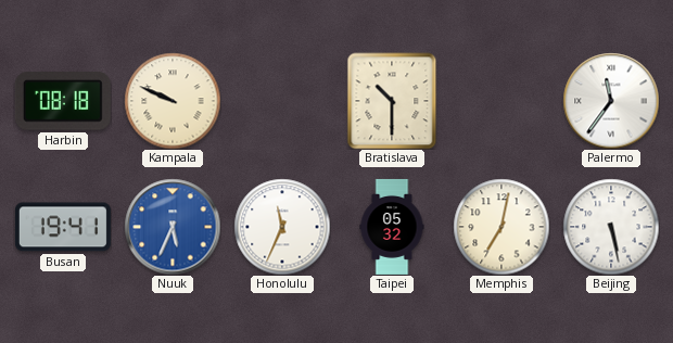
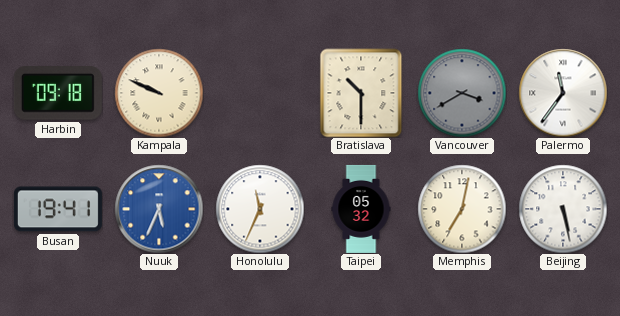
Harbin: 08:18 -> 09:18 (58, 93)
Vancouver: none -> 3:40 (462, 93)
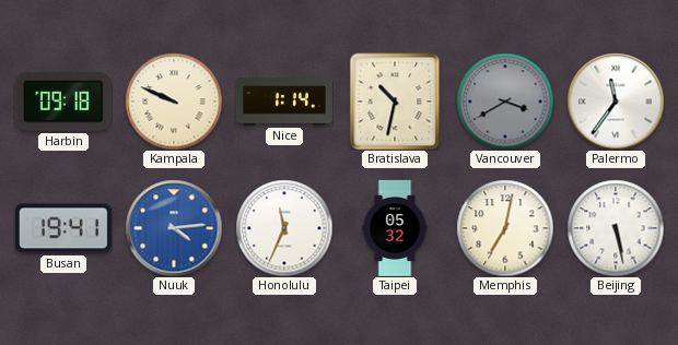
Nice: none -> 1:14 (284, 102)
Bratislava: 10:30 -> 10:32 (395, 102)
Nuuk: 5:34 -> 4:14 (174, 228)
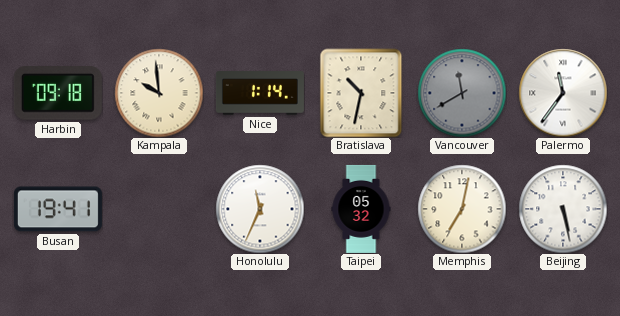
Kampala: 9:49 -> 9:59 (159, 93)
Vancouver: 3:40 -> 11:40 (462, 93)
Nuuk: 4:14 -> none (174, 228)
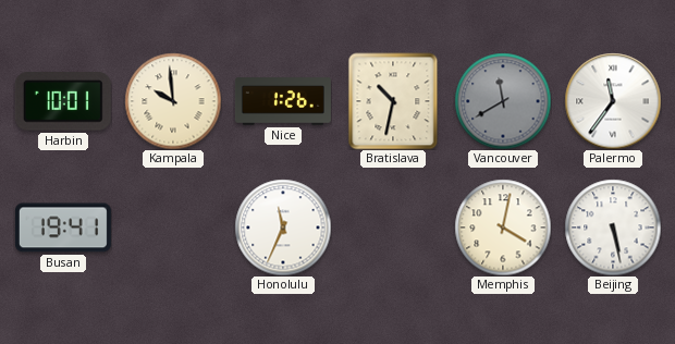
Harbin: 09:18 -> 10:01 (63, 101)
Nice: 1:14 -> 1:26 (283, 101)
Taipei: 05:32 -> none (361, 209)
Memphis: 7:02 -> 4:02 (503, 228)
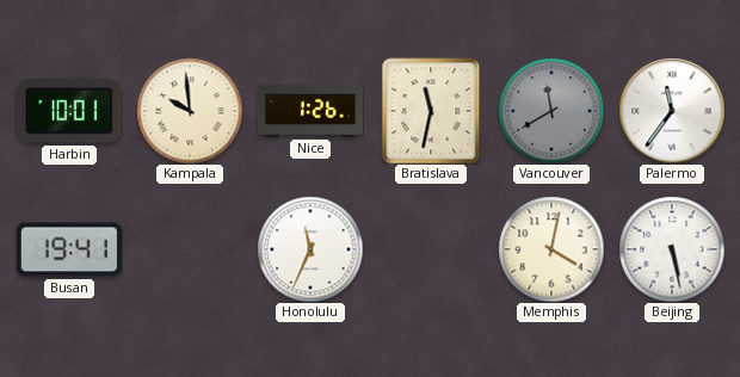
Bratislava: 10:32 -> 11:32 (431, 111)
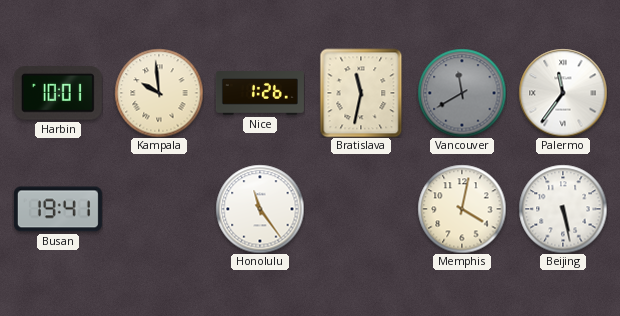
Honolulu: 11:34 -> 11:24 (260, 209)
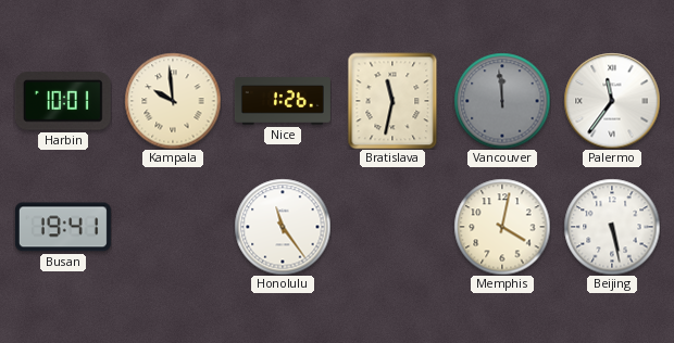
Vancouver: 11:40 -> 11:59 (502, 101)
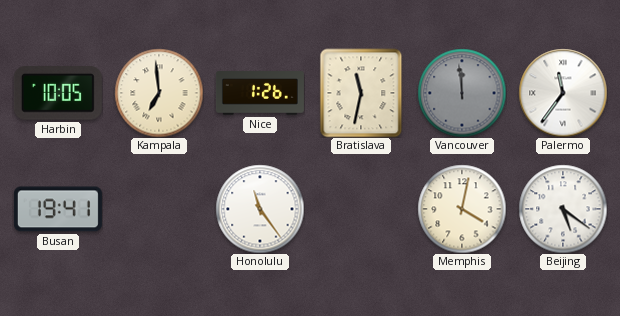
Harbin: 10:01 -> 10:05 (58, 93)
Kampala: 9:59 -> 6:59 (159, 93)
Beijing: 5:28 -> 5:21 (563, 209)
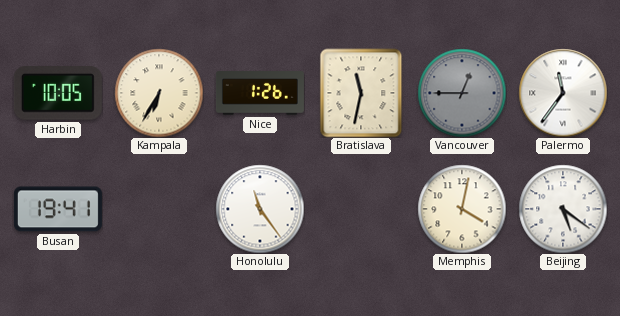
Kampala: 6:59 -> 6:35 (159, 93)
Vancouver: 11:59 -> 12:45 (462, 93)
